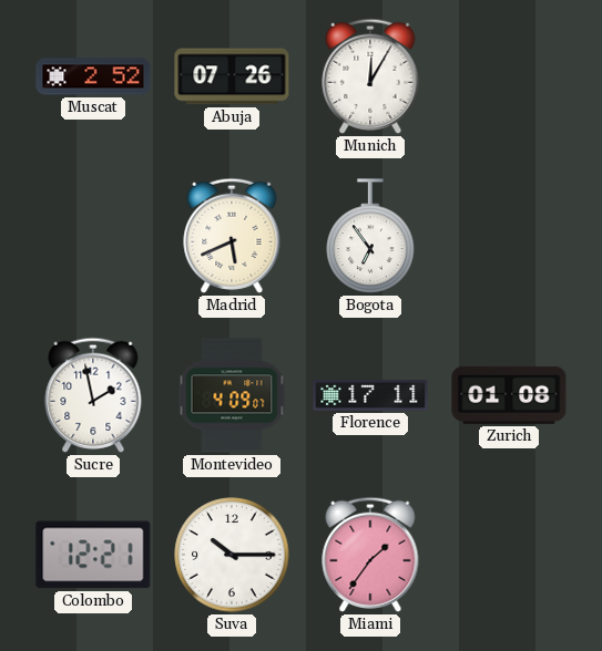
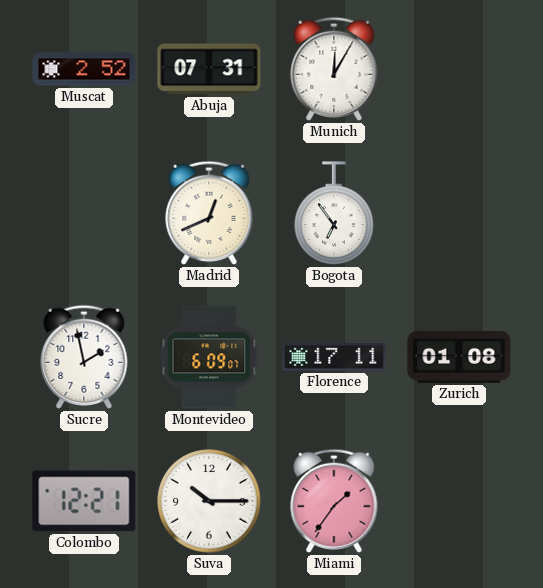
Abuja: 07:26 -> 07:31 (209, 69)
Madrid: 5:41 -> 12:41 (209, 213)
Montevideo: 4:09 -> 6:09 (209, 357)
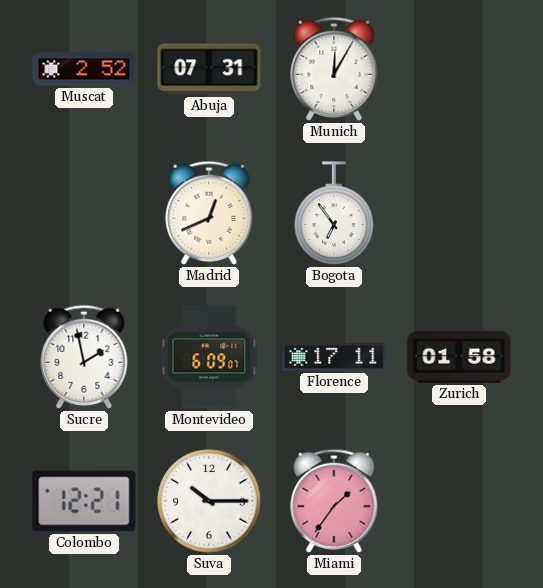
Zurich: 01:08 -> 01:58 (459, 357)
